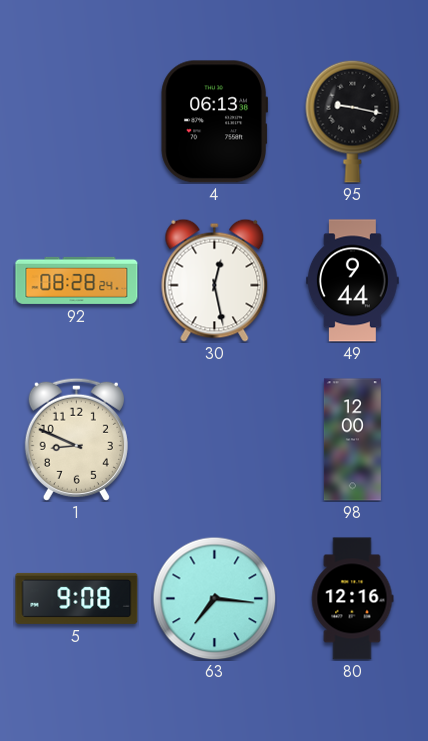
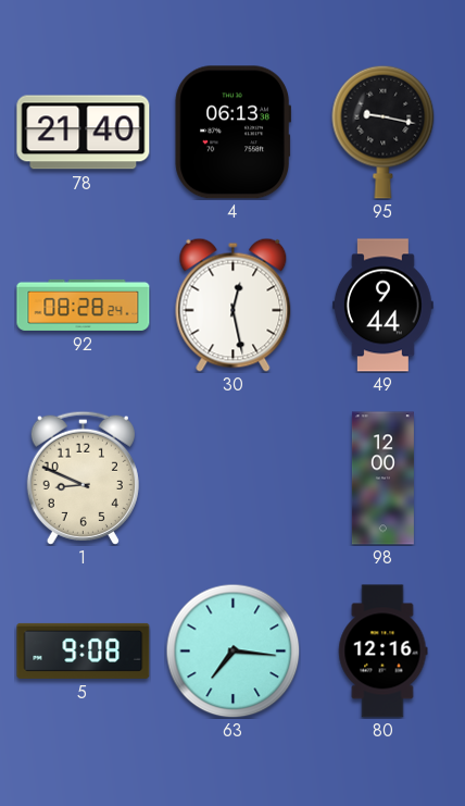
78: none -> 21:40 (84, 133)
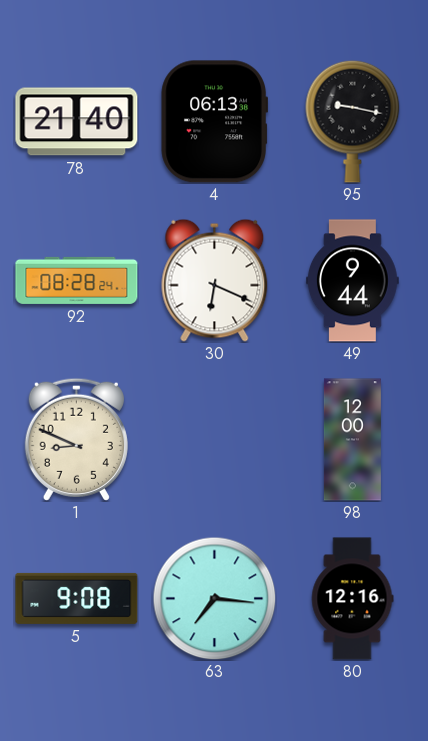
30: 12:28 -> 6:19 (215, 280)
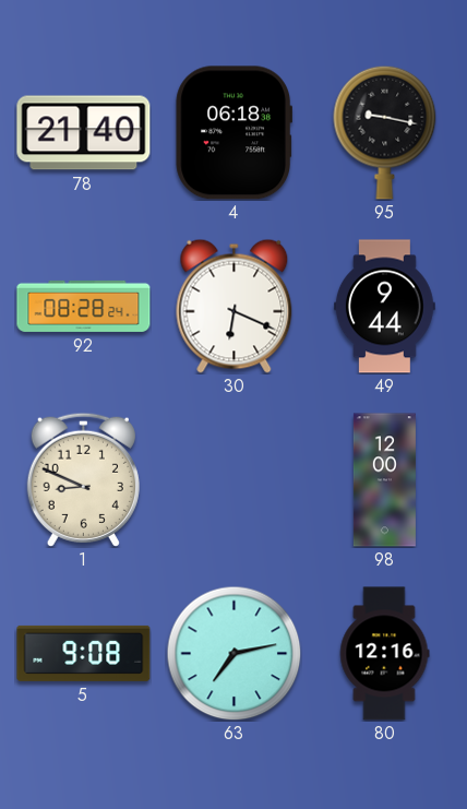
4: 06:13 -> 06:18 (234, 133)
63: 7:16 -> 7:13 (234, 653)
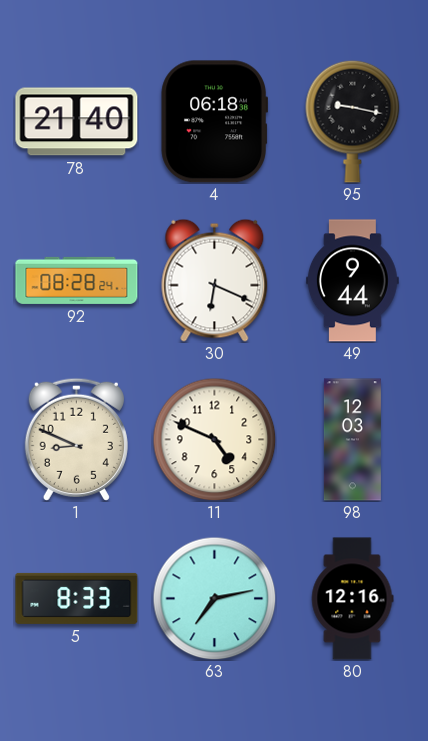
11: none -> 4:49 (214, 439)
98: 12:00 -> 12:03 (352, 440)
5: 9:08 -> 8:33 (77, 598)
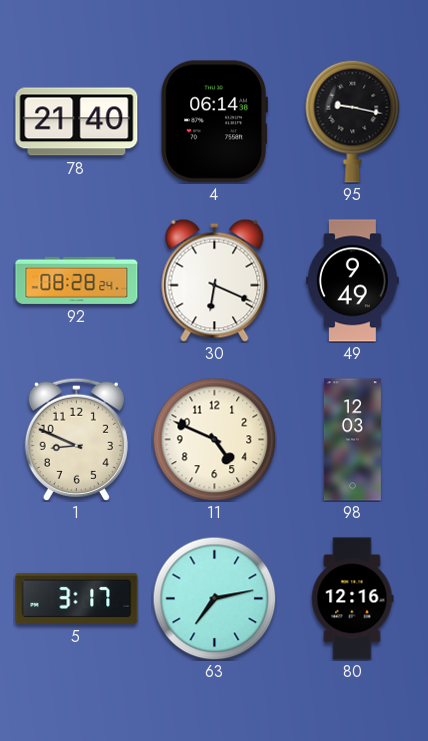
4: 06:18 -> 06:14 (214, 122)
49: 9:44 -> 9:49 (352, 281)
5: 8:33 -> 3:17 (77, 598)
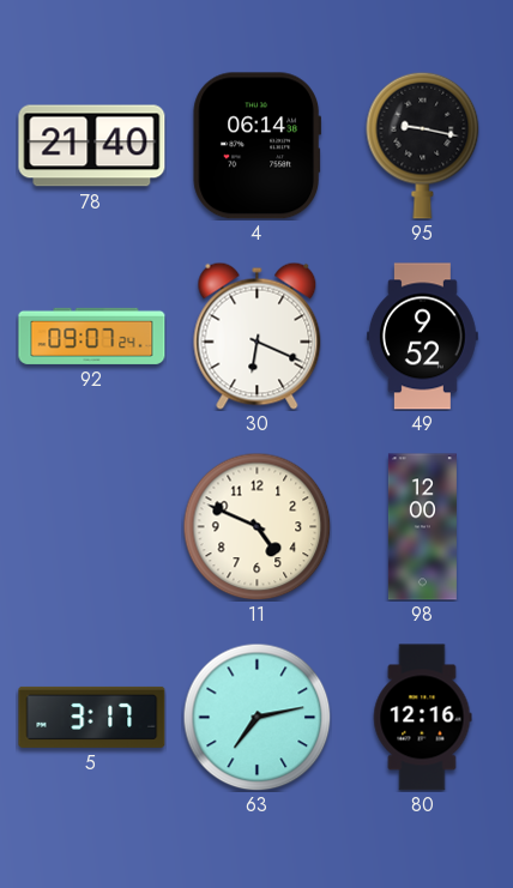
92: 08:28 -> 09:07 (92, 336)
49: 9:49 -> 9:52 (422, 337)
1: 8:49 -> none (76, 439)
98: 12:03 -> 12:00 (422, 527)
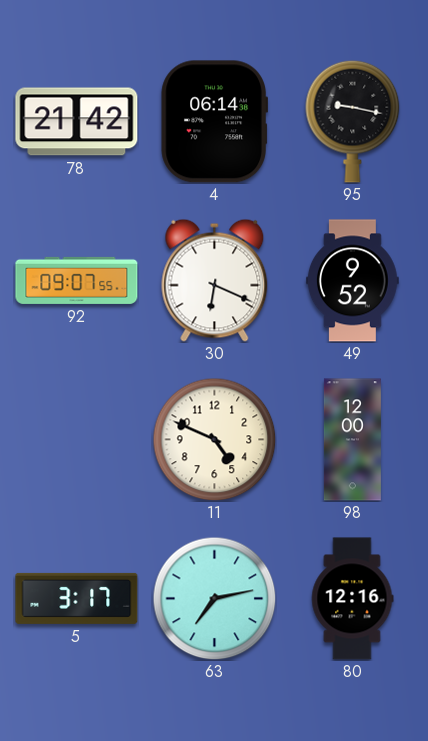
78: 21:40 -> 21:42 (77, 122)
92: 09:07:24 -> 09:07:55 (77, 280)
